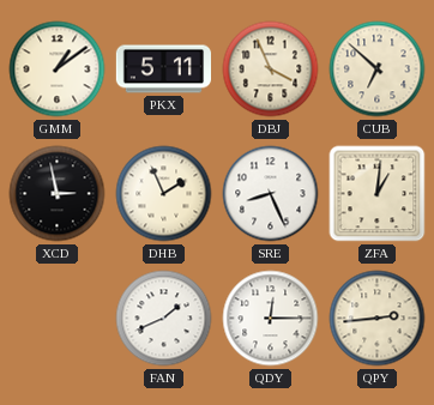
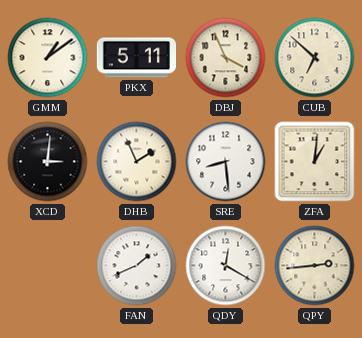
XCD: 2:58 -> 3:01 (48, 162)
SRE: 8:26 -> 8:29 (226, 162)
QDY: 12:15 -> 12:20 (226, 266)
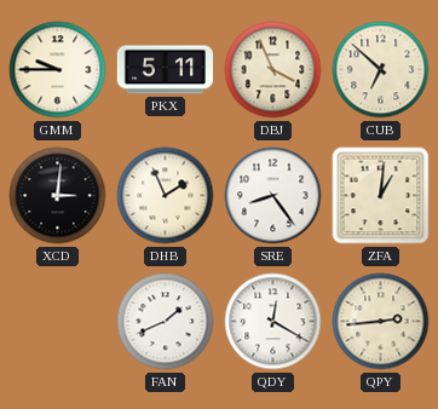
GMM: 1:09 -> 9:45 (58, 70)
SRE: 8:29 -> 8:24 (273, 196)
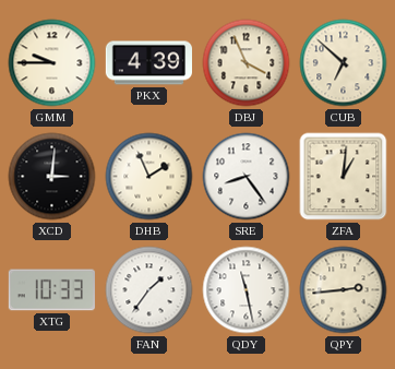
PKX: 5:11 -> 4:39 (148, 63)
XTG: none -> 10:33 (51, 290)
FAN: 1:41 -> 1:36 (149, 290)
QDY: 12:20 -> 11:28 (247, 290)
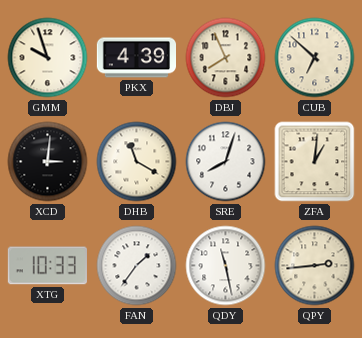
GMM: 9:45 -> 9:57 (48, 58)
DBJ: 3:56 -> 7:56 (226, 58)
DHB: 1:56 -> 11:20 (137, 162)
SRE: 8:24 -> 8:03 (226, 162)
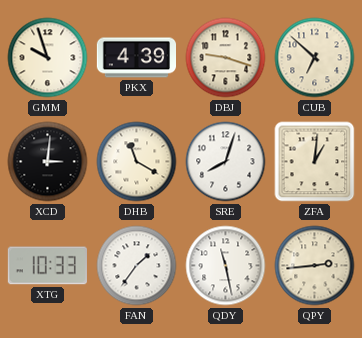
DBJ: 7:56 -> 9:18 (226, 58)
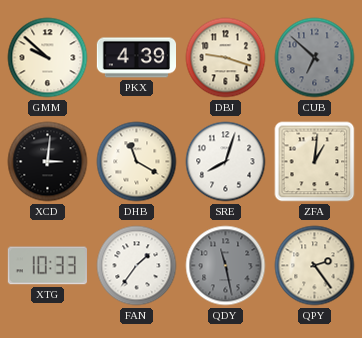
GMM: 9:57 -> 9:52 (48, 58)
CUB dial: cream -> grey (315, 58)
QDY dial: white -> grey (226, 266)
QPY: 2:44 -> 2:24 (315, 266)
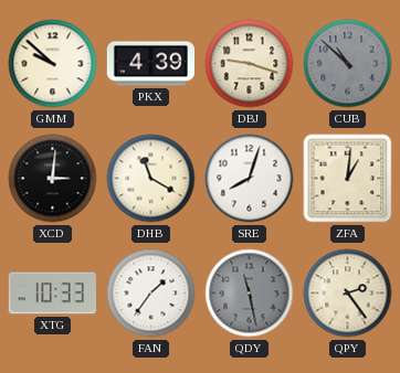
CUB: 6:52 -> 10:52 (348, 64)
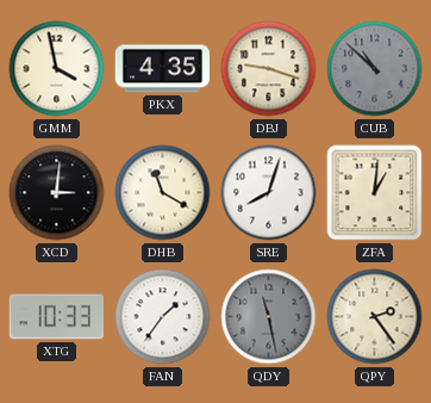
GMM: 9:52 -> 3:58 (57, 69)
PKX: 4:39 -> 4:35 (162, 69)
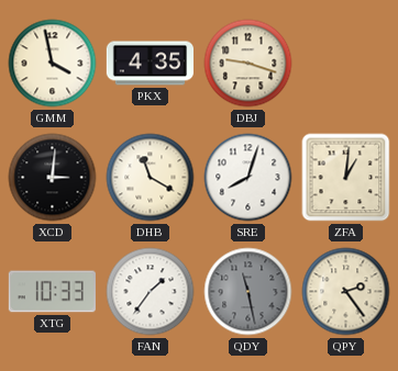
CUB: 10:52 -> none (375, 69)
